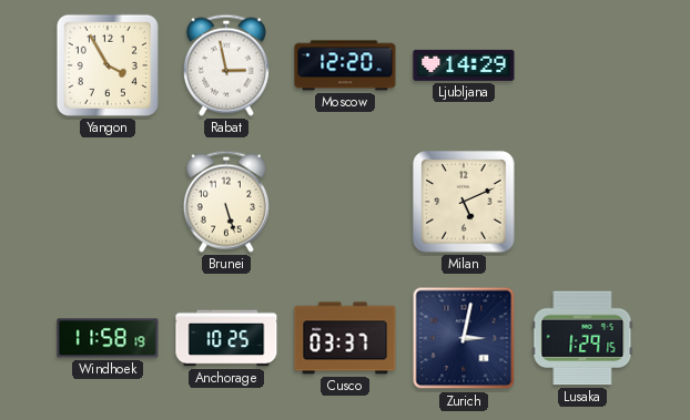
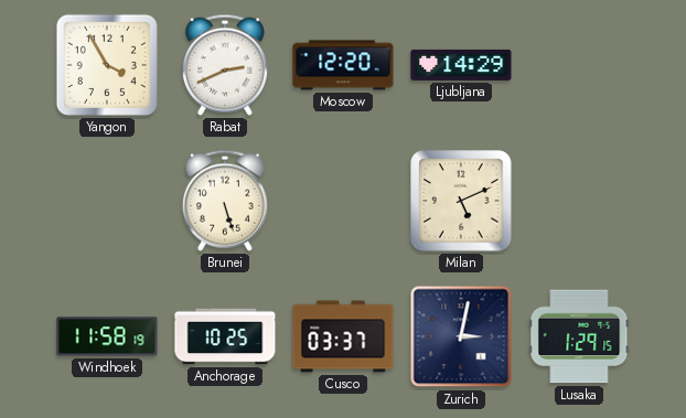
Rabat: 2:58 -> 2:41 (225, 65)
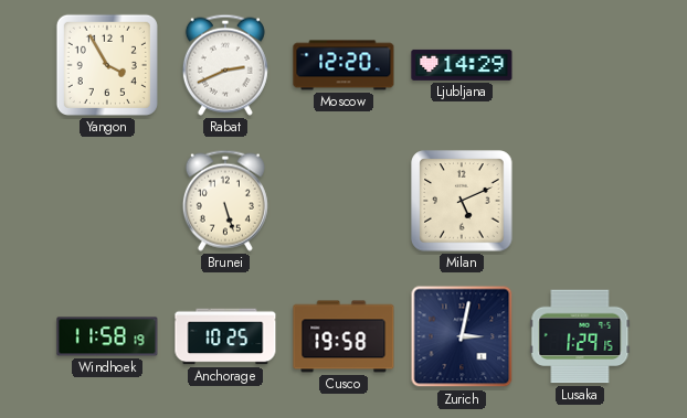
Cusco: 03:37 -> 19:58 (343, 336)
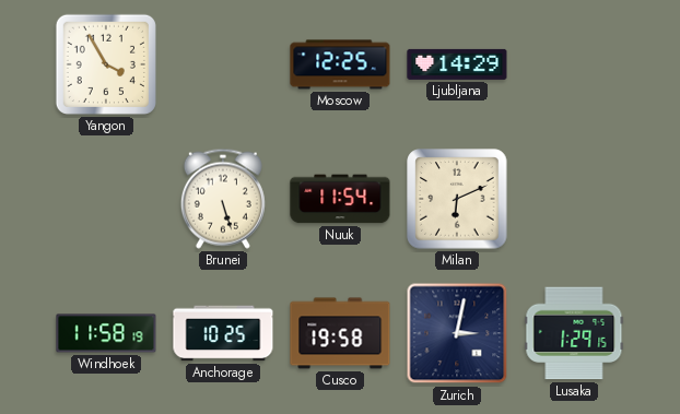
Rabat: 2:41 -> none (225, 65)
Moscow: 12:20 -> 12:25 (340, 64)
Nuuk: none -> 11:54 (340, 199)
Milan: 5:11 -> 6:11 (457, 199)
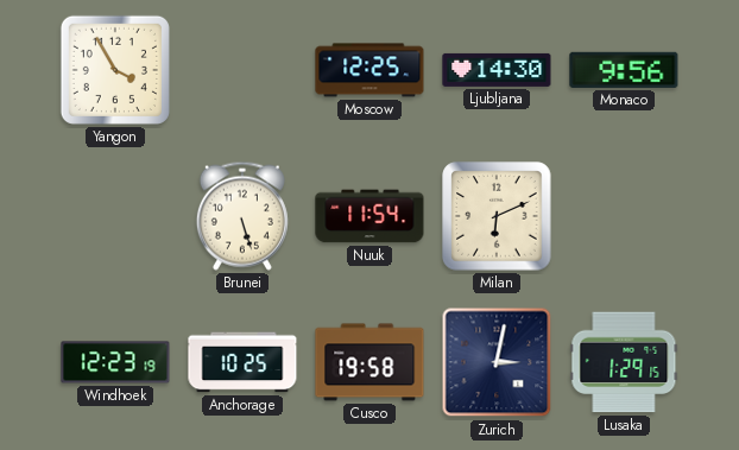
Ljubljana: 14:29 -> 14:30 (497, 70)
Monaco: none -> 9:56 (624, 70)
Windhoek: 11:58 -> 12:23 (115, 362)
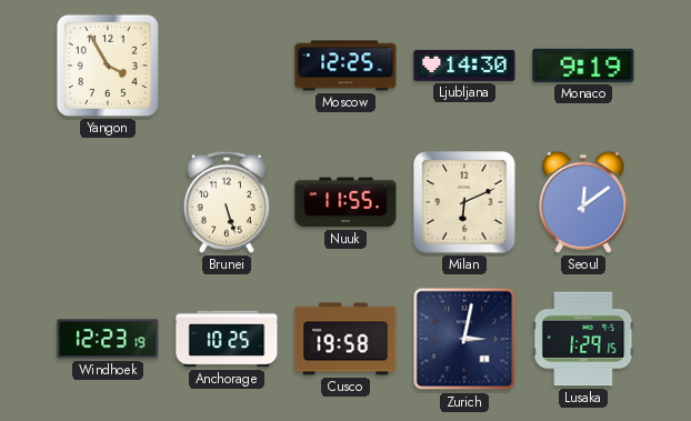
Monaco: 9:56 -> 9:19 (583, 66)
Nuuk: 11:54 -> 11:55 (345, 202)
Seoul: none -> 12:09 (583, 202)
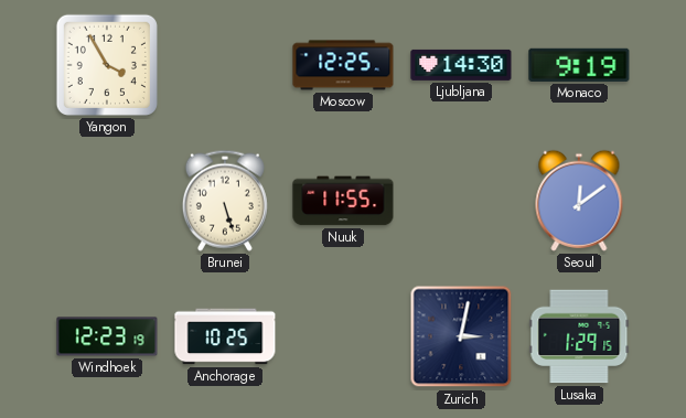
Milan: 6:11 -> none (464, 202)
Cusco: 19:58 -> none (345, 339)
